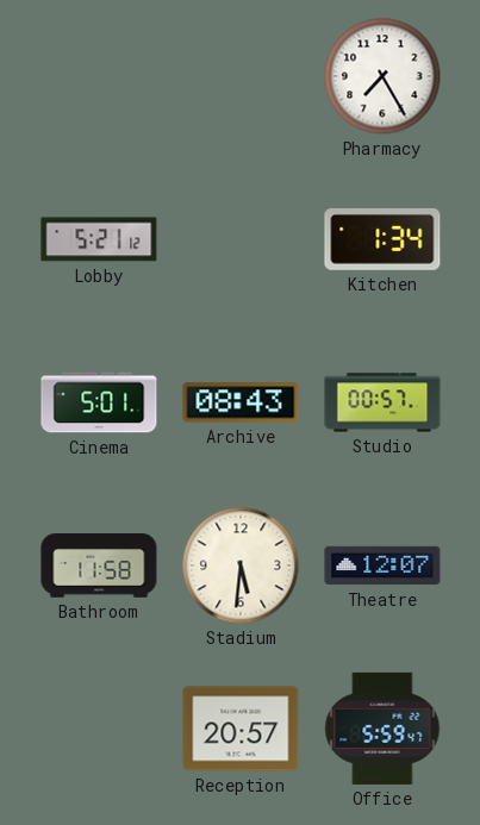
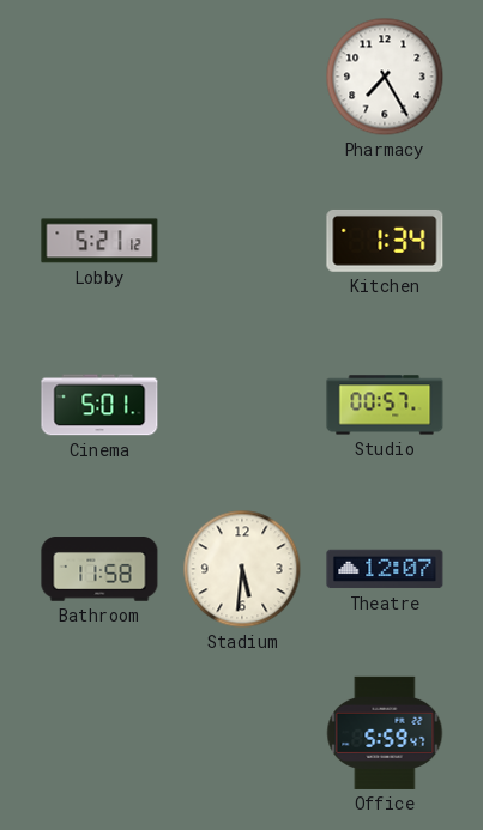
Archive: 08:43 -> none (241, 402)
Reception: 20:57 -> none (241, 729)
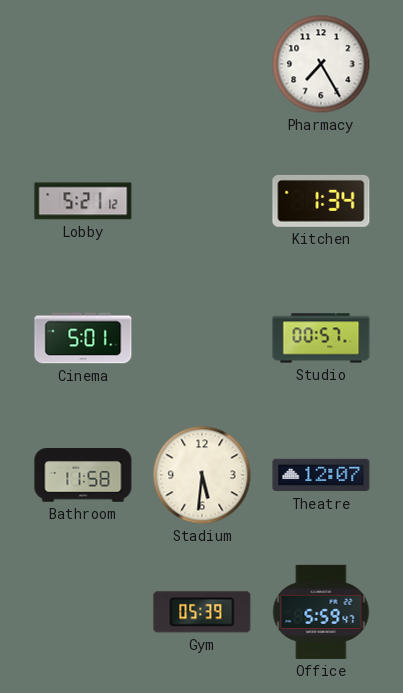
Gym: none -> 05:39 (202, 612)
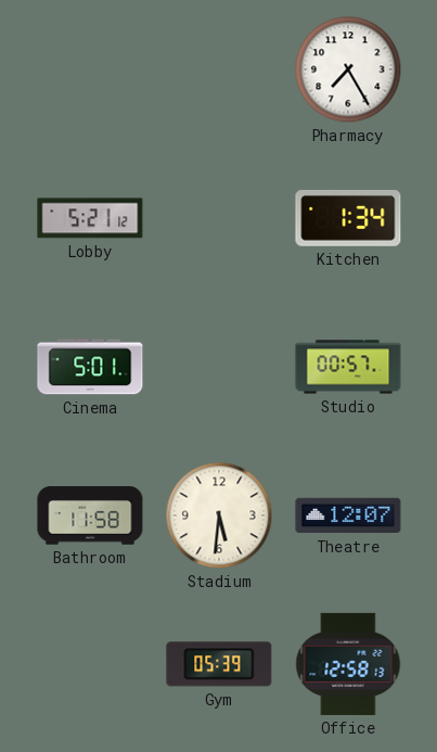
Office: 5:59 -> 12:58 (348, 664)
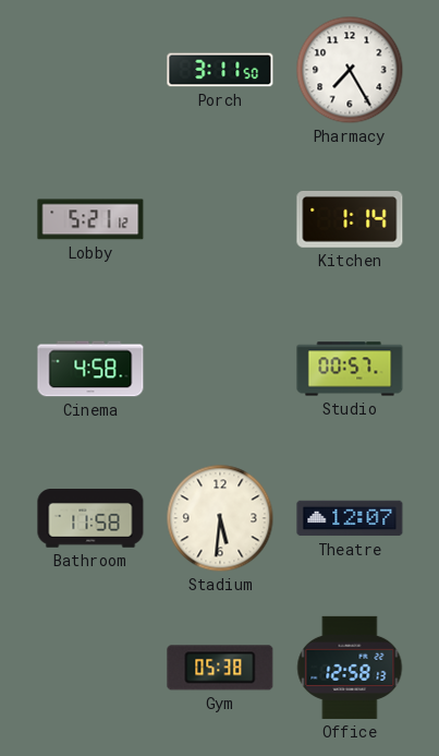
Porch: none -> 3:11 (220, 70)
Kitchen: 1:34 -> 1:14 (350, 219)
Cinema: 5:01 -> 4:58 (90, 369)
Gym: 05:39 -> 05:38 (220, 668)
